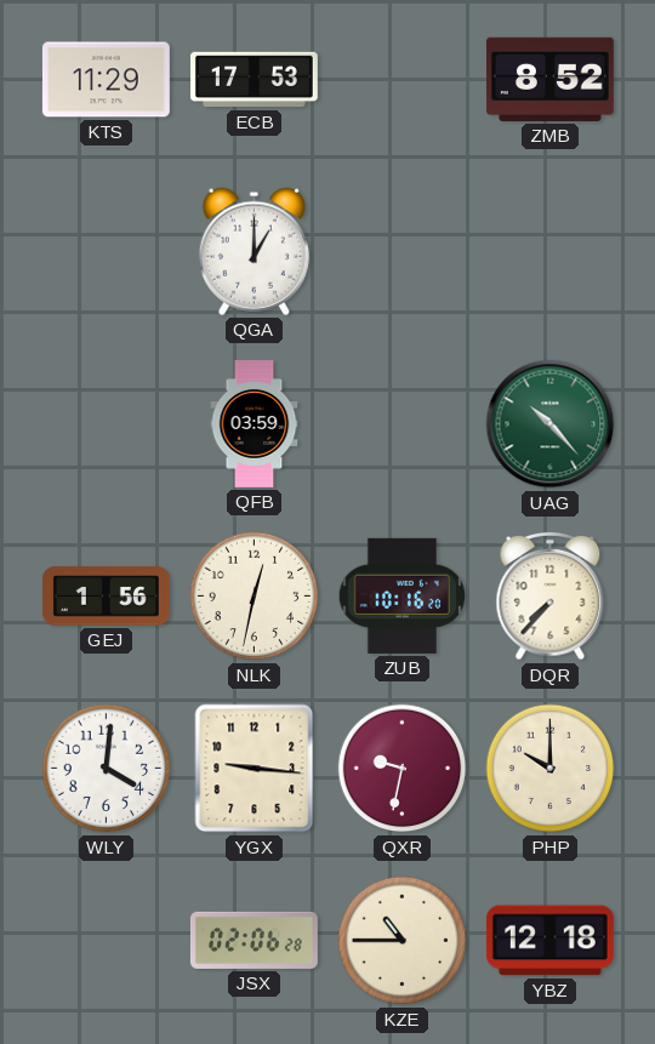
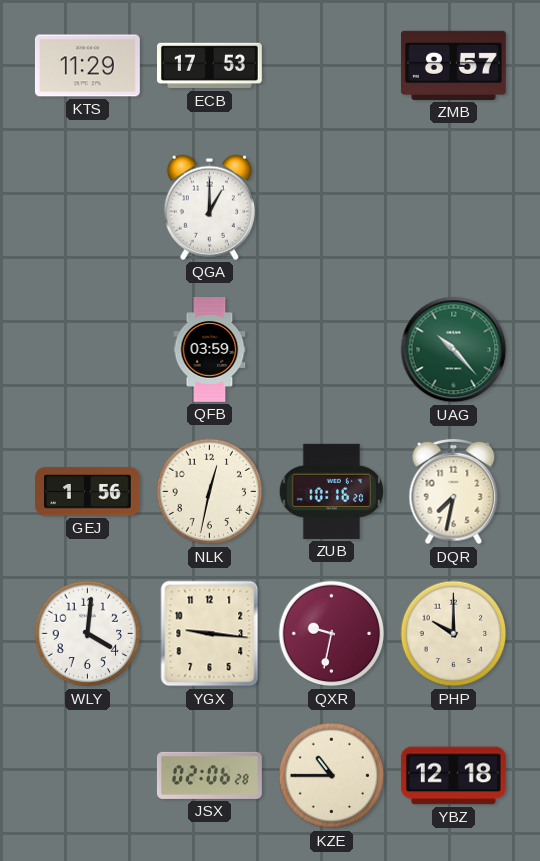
ZMB: 8:52 -> 8:57 (453, 65)
DQR: 7:37 -> 7:32 (454, 492)
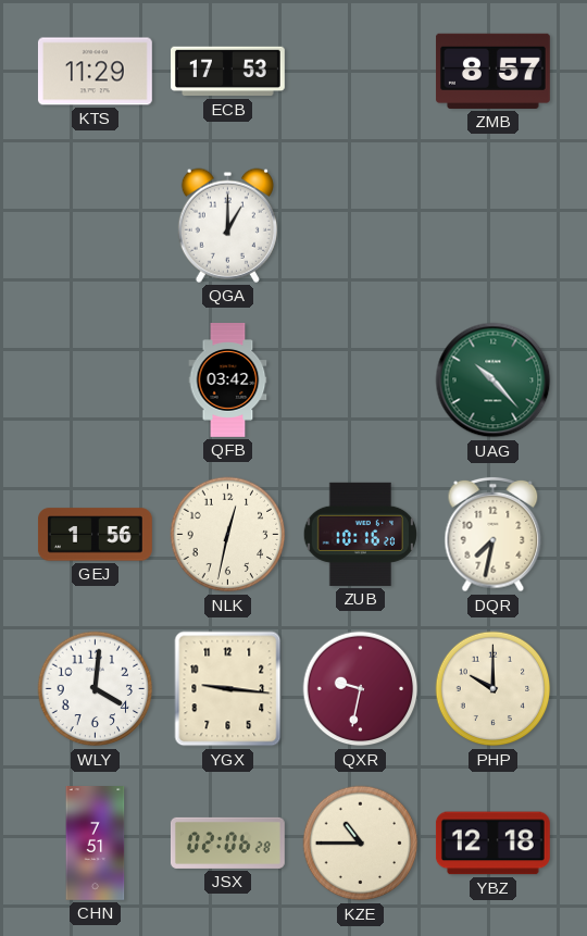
QFB: 03:59 -> 03:42 (228, 380)
CHN: none -> 7:51 (96, 844)
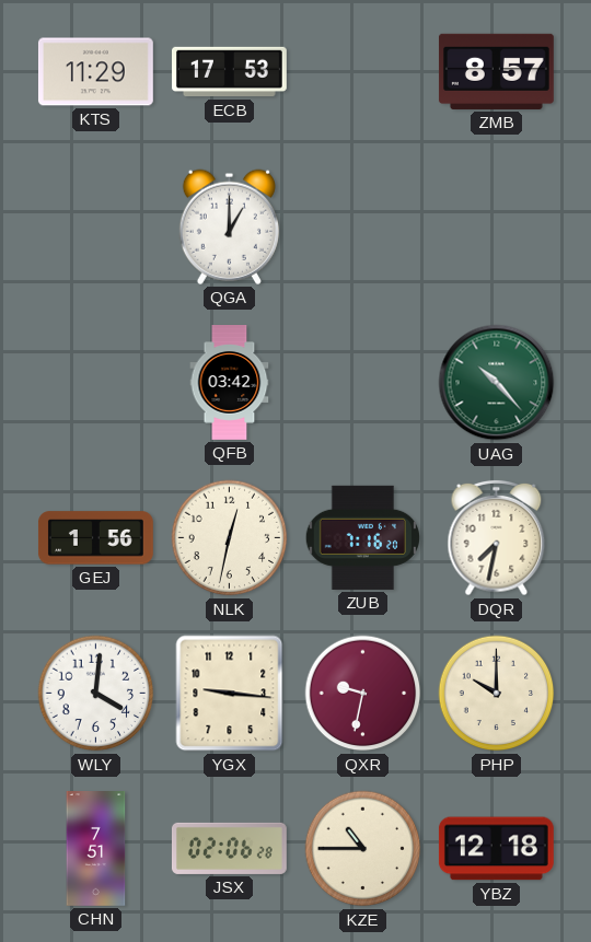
ZUB: 10:16 -> 7:16 (362, 537)
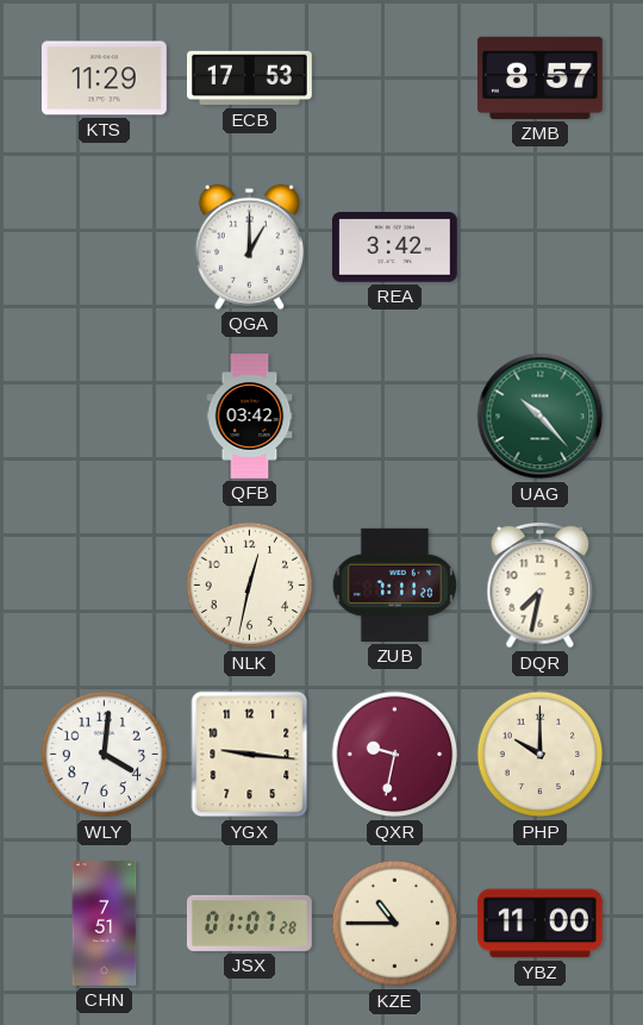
REA: none -> 3:42 (394, 248)
GEJ: 1:56 -> none (95, 538)
ZUB: 7:16 -> 7:11 (394, 585)
JSX: 02:06 -> 01:07 (249, 923)
YBZ: 12:18 -> 11:00 (539, 924)
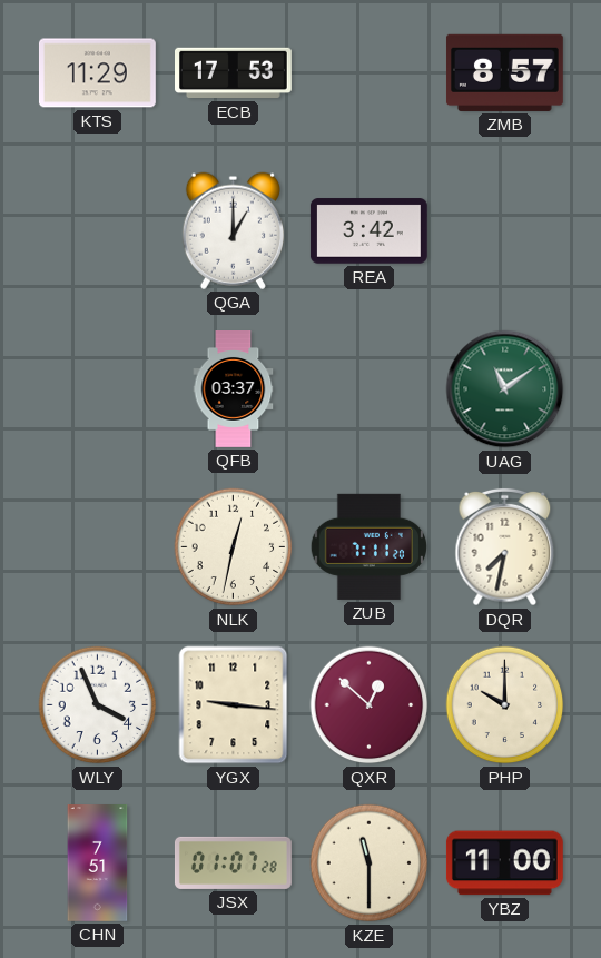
QFB: 03:42 -> 03:37 (234, 389)
UAG: 10:23 -> 11:09 (505, 389)
WLY: 4:01 -> 3:56 (98, 705)
QXR: 9:32 -> 12:52 (370, 705)
KZE: 10:45 -> 11:30 (370, 863)
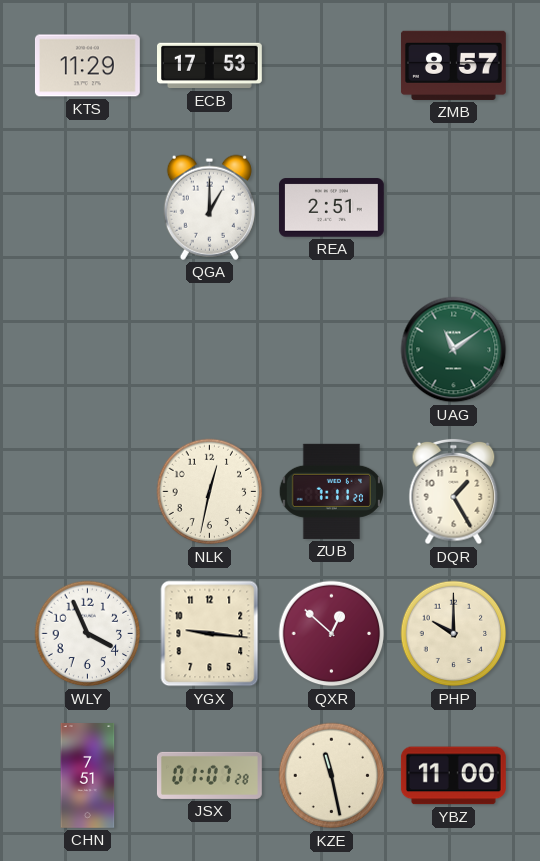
REA: 3:42 -> 2:51 (331, 208)
QFB: 03:37 -> none (234, 389)
DQR: 7:32 -> 1:25 (454, 492)
KZE: 11:30 -> 11:28 (332, 776)
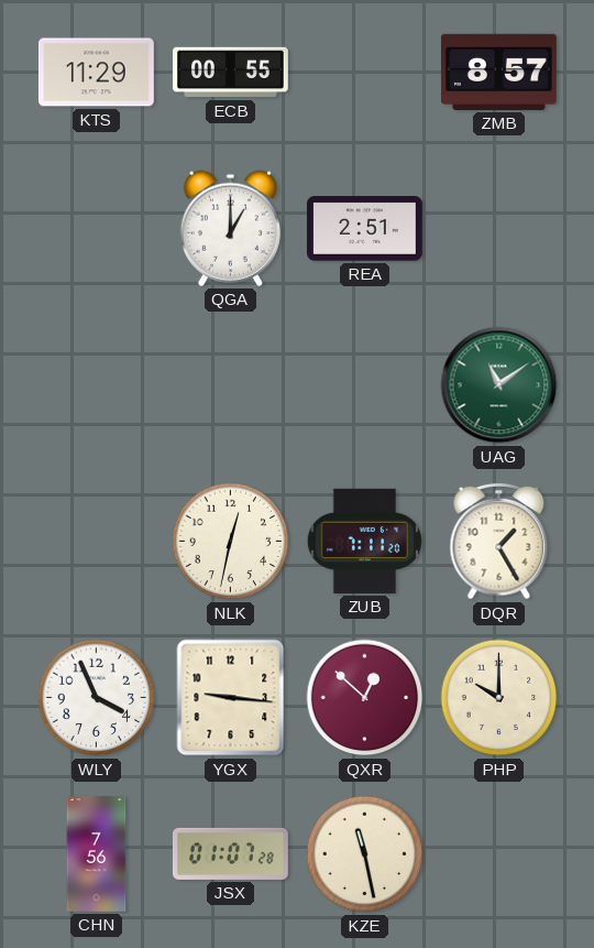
ECB: 17:53 -> 00:55 (231, 73)
CHN: 7:51 -> 7:56 (97, 854)
YBZ: 11:00 -> none (453, 776)
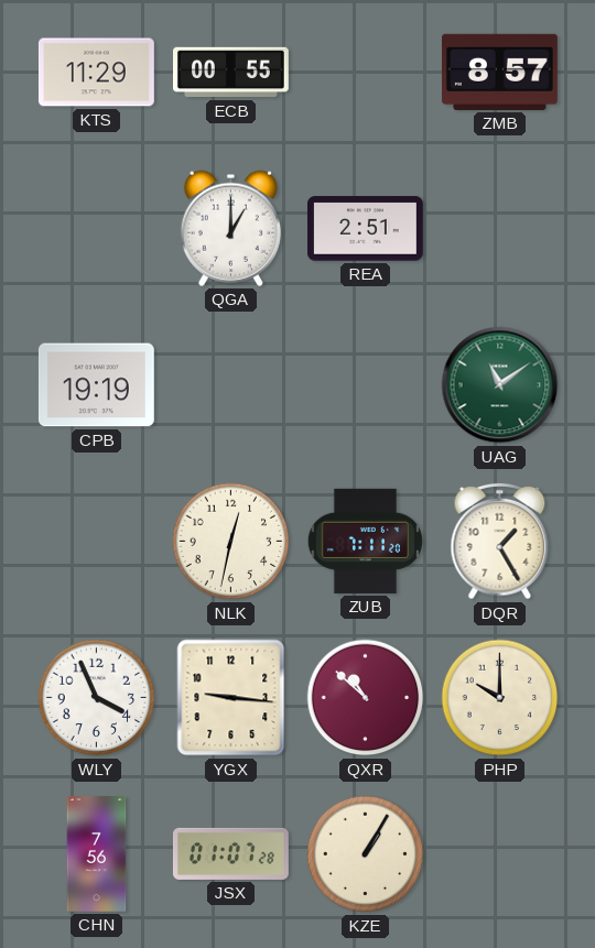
CPB: none -> 19:19 (96, 385)
QXR: 12:52 -> 10:52 (366, 698)
KZE: 11:28 -> 1:05 (366, 854)
